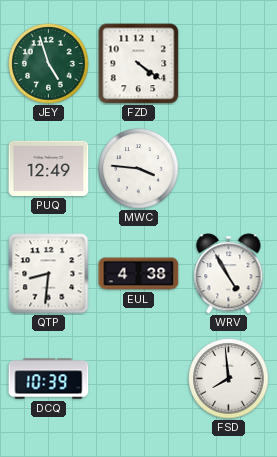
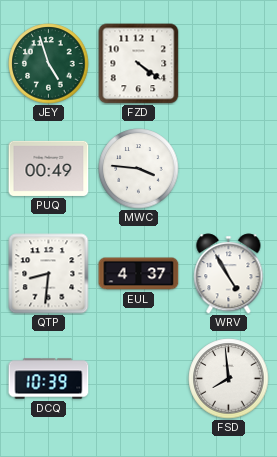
PUQ: 12:49 -> 00:49 (49, 168)
EUL: 4:38 -> 4:37 (139, 274)
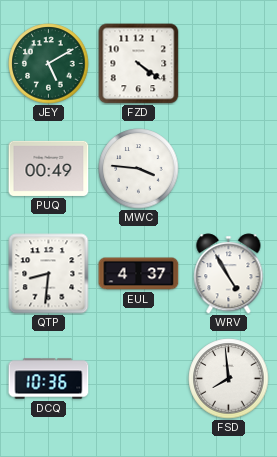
JEY: 4:57 -> 5:10 (49, 64)
DCQ: 10:39 -> 10:36 (49, 379)
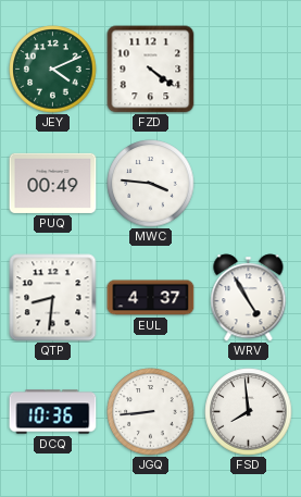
JEY: 5:10 -> 4:11 (53, 70)
JGQ: none -> 8:44 (151, 412)
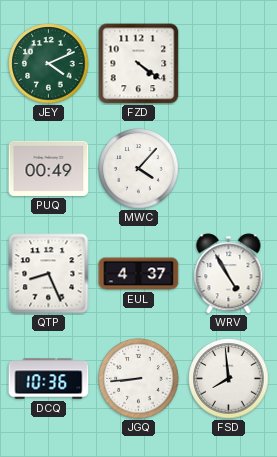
MWC: 3:46 -> 4:07 (139, 169)
QTP: 8:31 -> 8:26 (49, 274)
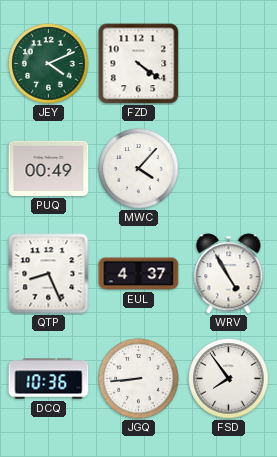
FSD: 7:59 -> 7:54 (229, 379)
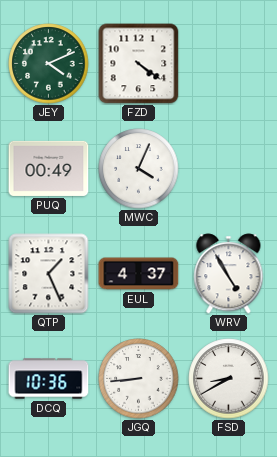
MWC: 4:07 -> 4:04 (139, 169)
QTP: 8:26 -> 1:26 (49, 274)
FSD: 7:54 -> 8:40 (229, 379)
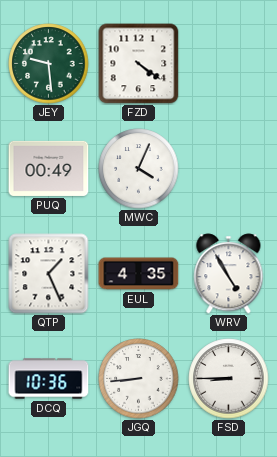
JEY: 4:11 -> 9:29 (49, 64)
EUL: 4:37 -> 4:35 (139, 274)
FSD: 8:40 -> 8:45 (229, 379)
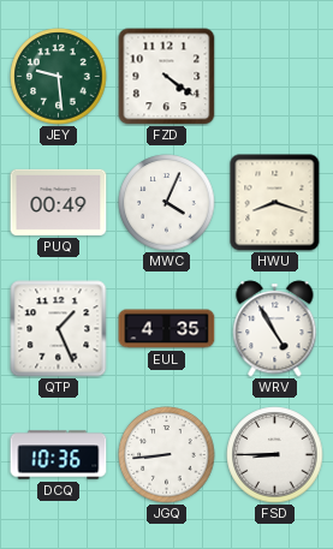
HWU: none -> 8:18 (275, 203)
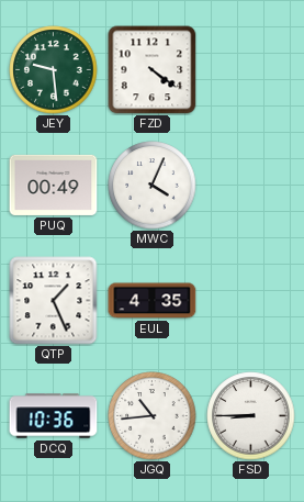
HWU: 8:18 -> none (275, 203)
WRV: 4:55 -> none (275, 329)
JGQ: 8:44 -> 10:44 (153, 416)
